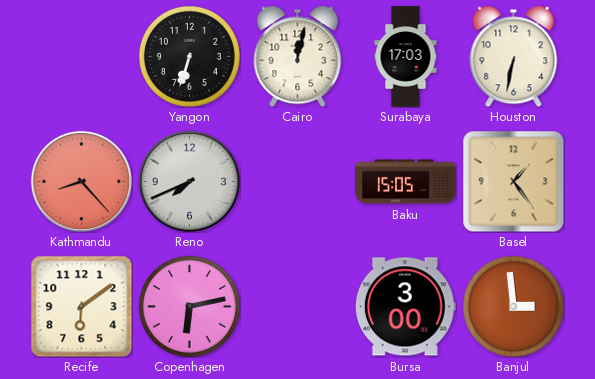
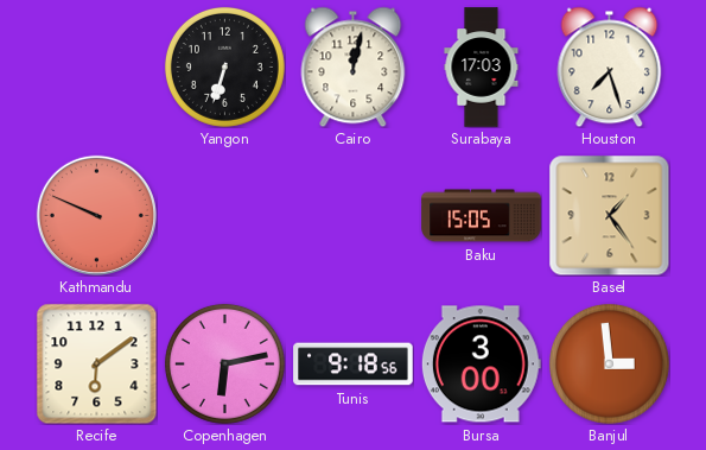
Houston: 6:32 -> 7:27 (610, 66)
Kathmandu: 8:23 -> 9:49 (96, 215)
Reno: 7:41 -> none (189, 181)
Tunis: none -> 9:18 (354, 365)
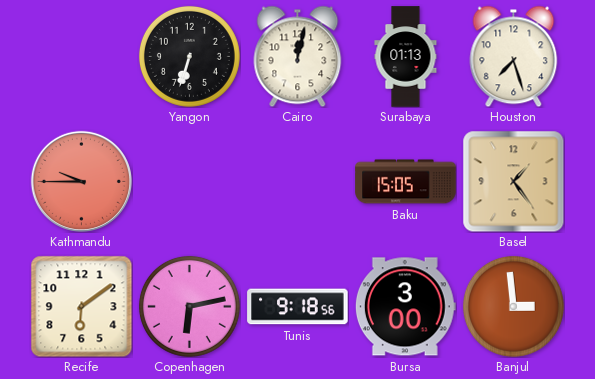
Surabaya: 17:03 -> 01:13 (406, 57)
Kathmandu: 9:49 -> 9:45 (81, 181)
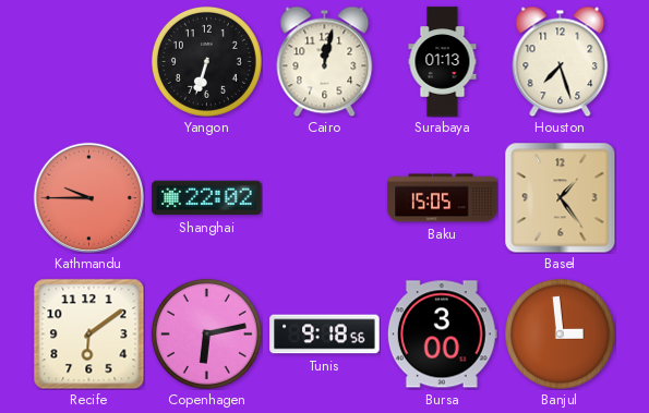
Shanghai: none -> 22:02 (207, 198)
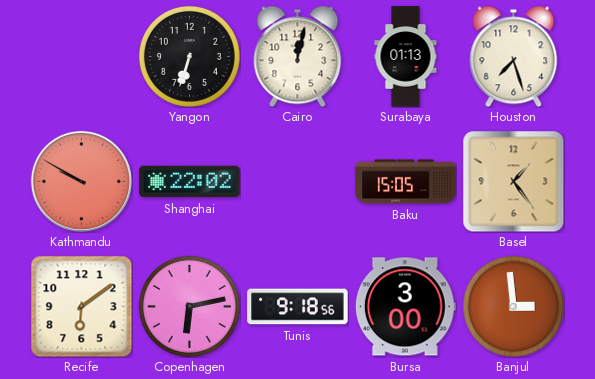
Kathmandu: 9:45 -> 9:50 (81, 181)
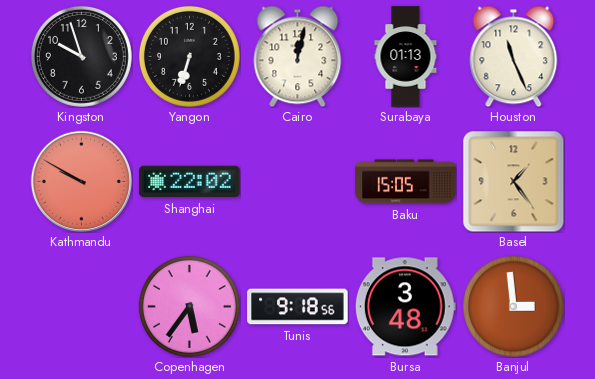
Kingston: none -> 9:57 (81, 56)
Houston: 7:27 -> 11:26 (514, 56)
Recife: 6:09 -> none (81, 306)
Copenhagen: 6:13 -> 5:36 (189, 306)
Bursa: 3:00 -> 3:48 (405, 307)
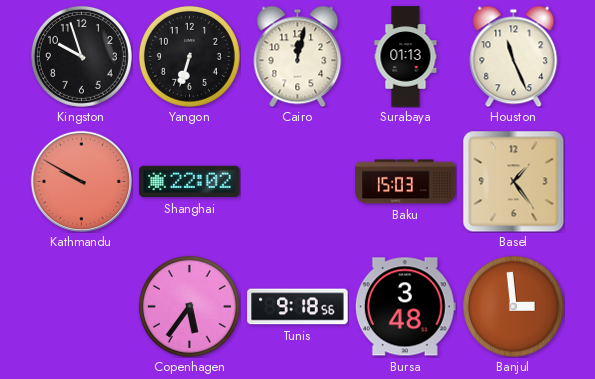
Baku: 15:05 -> 15:03 (406, 182)
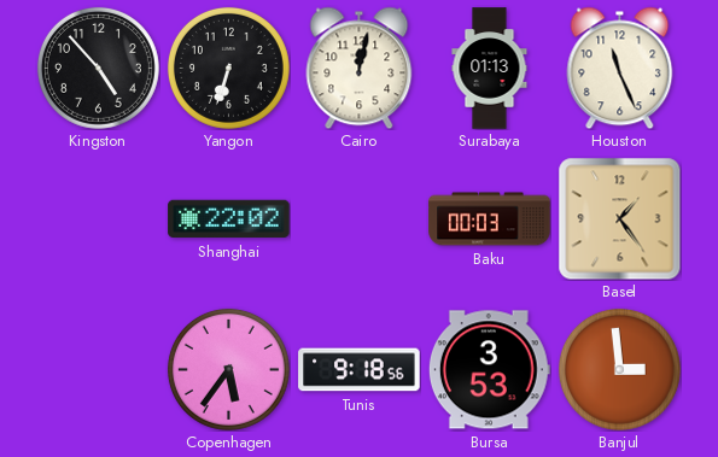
Kingston: 9:57 -> 4:53 (98, 68)
Kathmandu: 9:50 -> none (81, 181)
Baku: 15:03 -> 00:03 (490, 219)
Bursa: 3:48 -> 3:53 (489, 370)
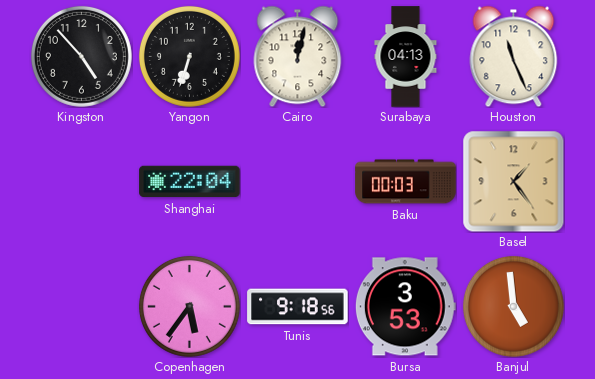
Surabaya: 01:13 -> 04:13 (406, 57)
Shanghai: 22:02 -> 22:04 (190, 182)
Banjul: 2:59 -> 4:59 (513, 306)
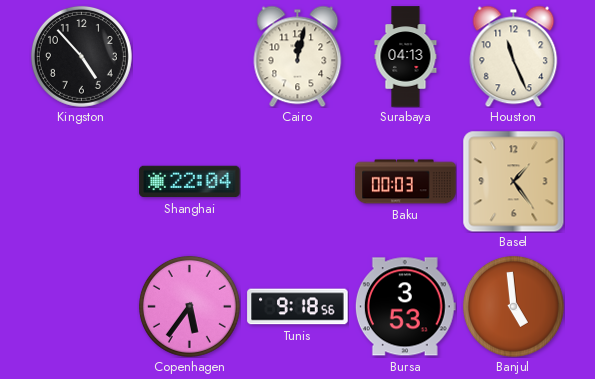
Yangon: 6:33 -> none (189, 56)
